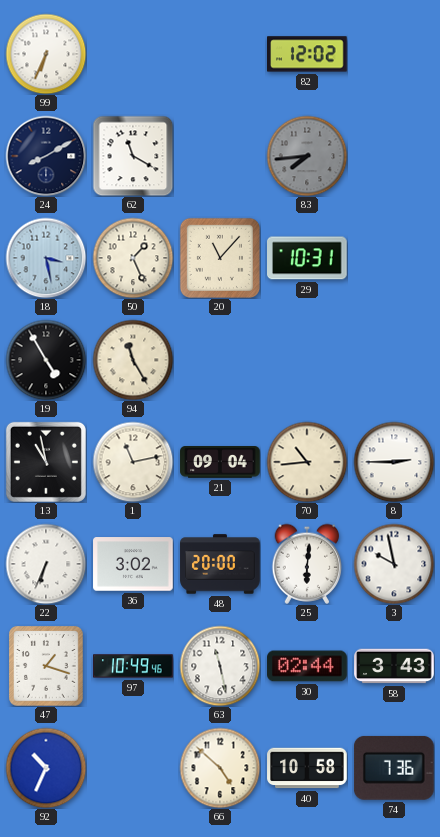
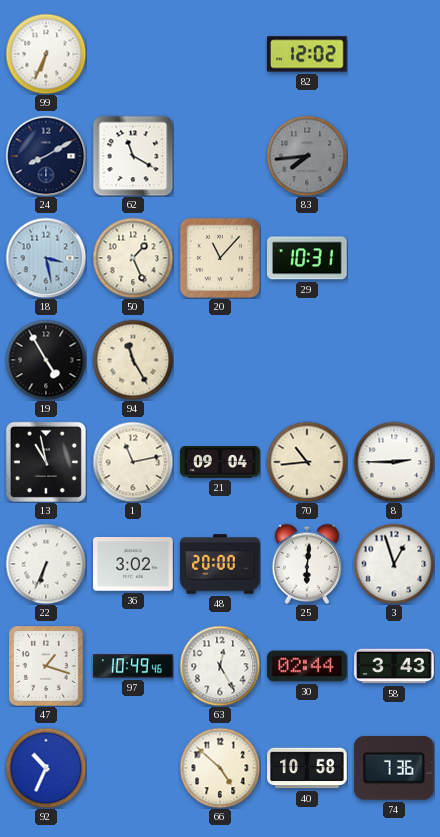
3: 9:58 -> 12:57 (394, 564)
63: 11:28 -> 12:25 (220, 666)
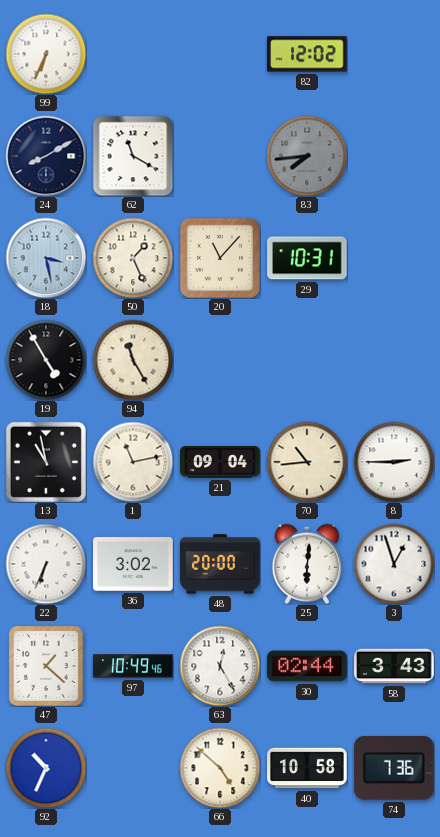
47: 1:18 -> 1:22 (46, 666)
